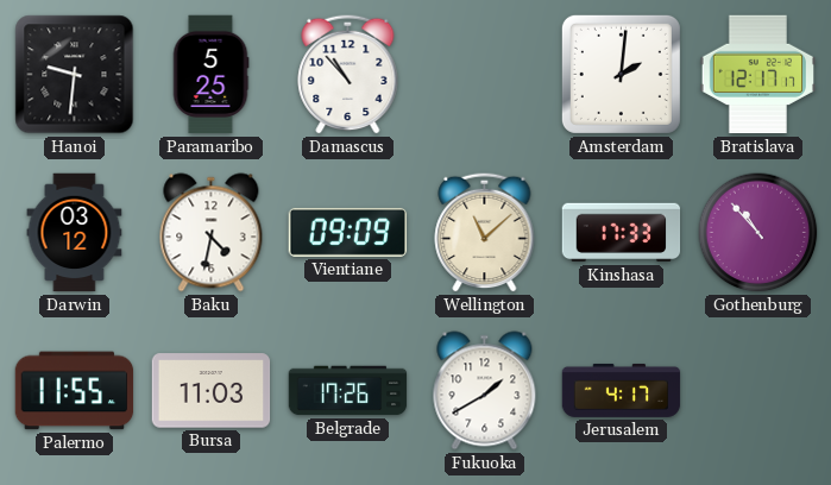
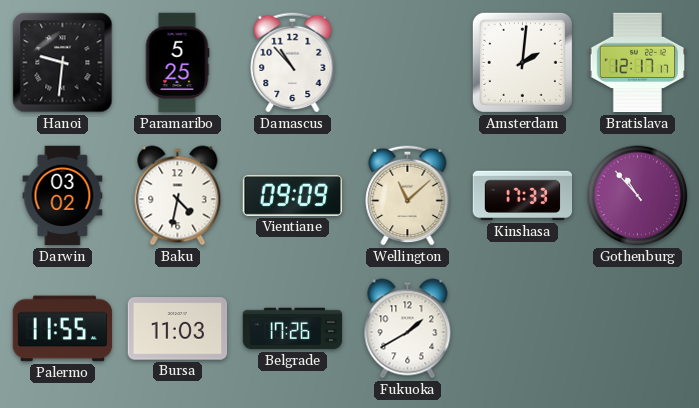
Darwin: 03:12 -> 03:02 (63, 196)
Jerusalem: 4:17 -> none (622, 390)
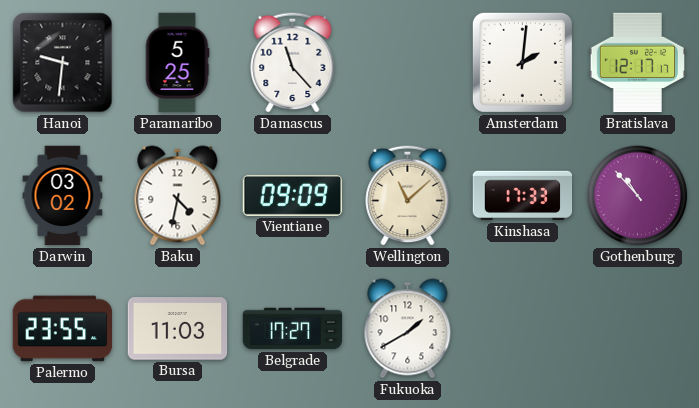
Damascus: 10:53 -> 11:23 (293, 62)
Palermo: 11:55 -> 23:55 (63, 329)
Belgrade: 17:26 -> 17:27 (293, 329)
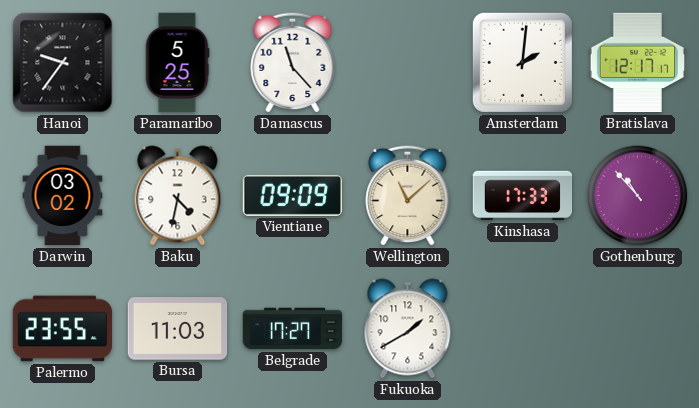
Hanoi: 9:31 -> 9:36 (63, 63)
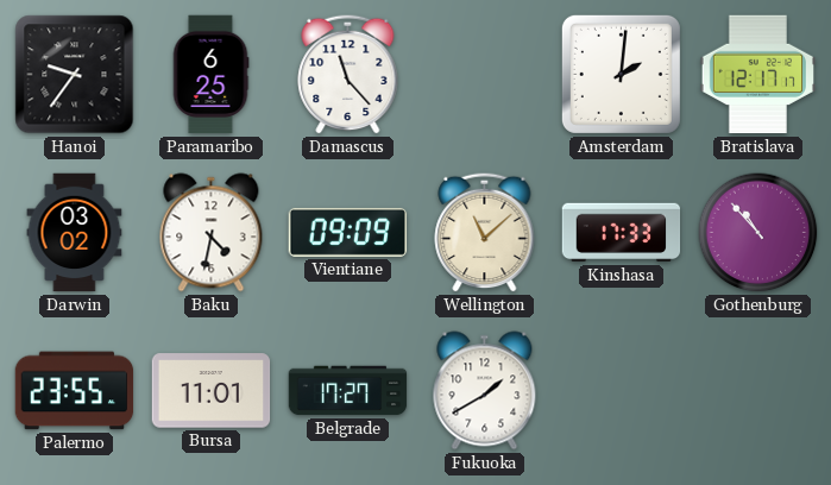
Paramaribo: 5:25 -> 6:25 (210, 75)
Bursa: 11:03 -> 11:01 (212, 391)
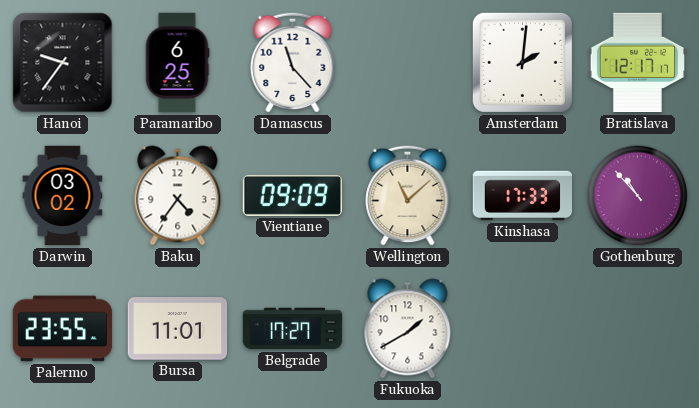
Baku: 4:32 -> 4:36 (178, 196)
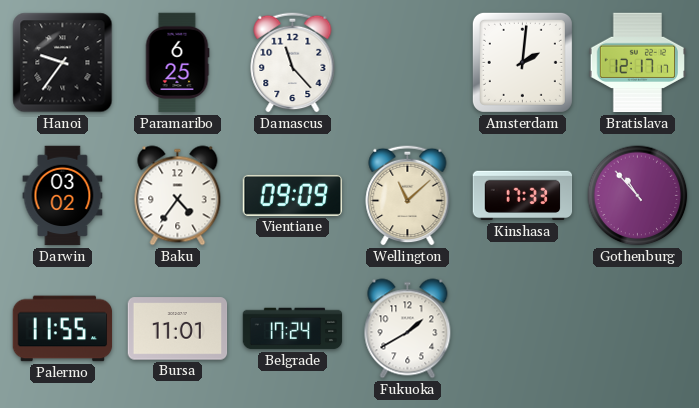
Palermo: 23:55 -> 11:55 (63, 329)
Belgrade: 17:27 -> 17:24 (293, 329)
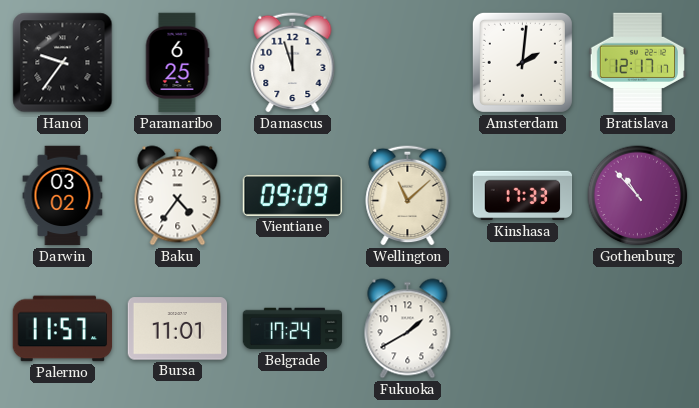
Damascus: 11:23 -> 11:57 (293, 62)
Palermo: 11:55 -> 11:57 (63, 329)
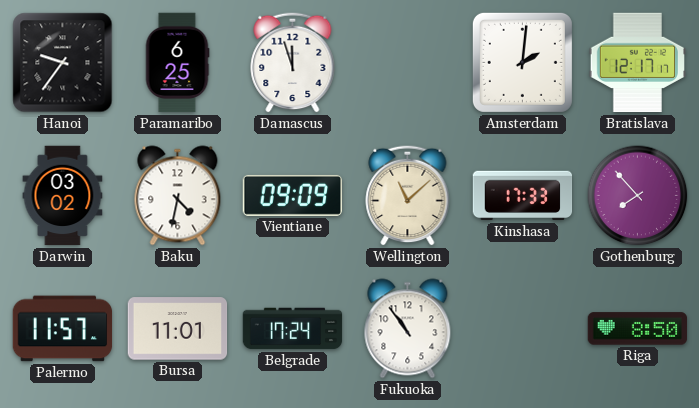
Baku: 4:36 -> 4:32 (178, 196)
Gothenburg: 10:53 -> 7:53 (638, 196)
Fukuoka: 1:40 -> 10:54 (408, 329)
Riga: none -> 8:50 (638, 329)
